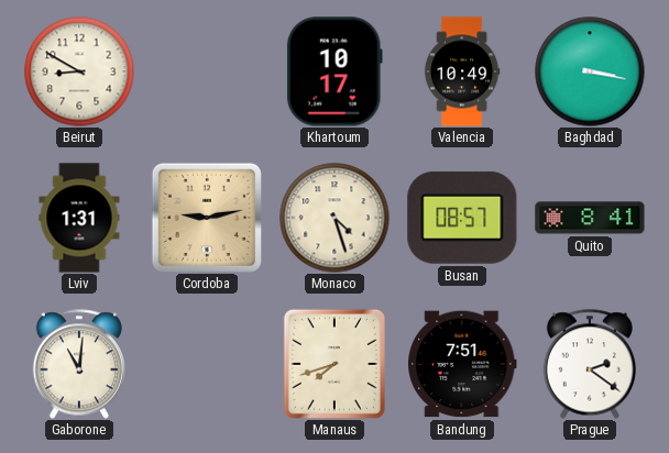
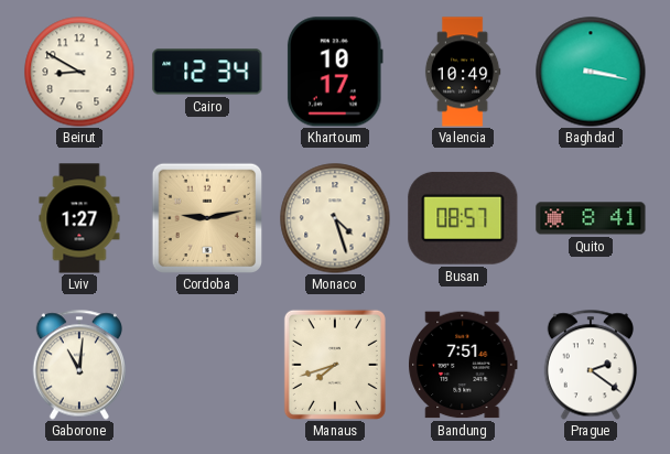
Cairo: none -> 12:34 (207, 72)
Lviv: 1:31 -> 1:27 (79, 218)
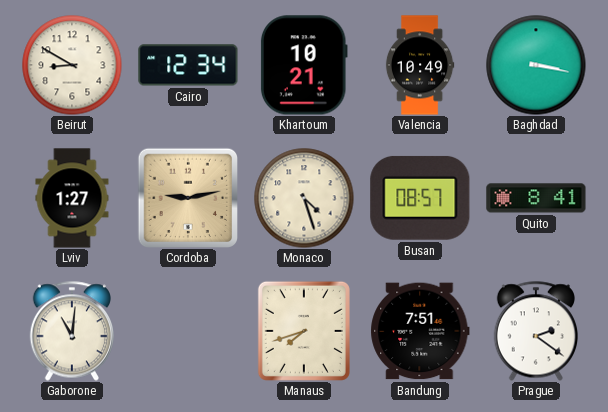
Khartoum: 10:17 -> 10:21 (304, 65)
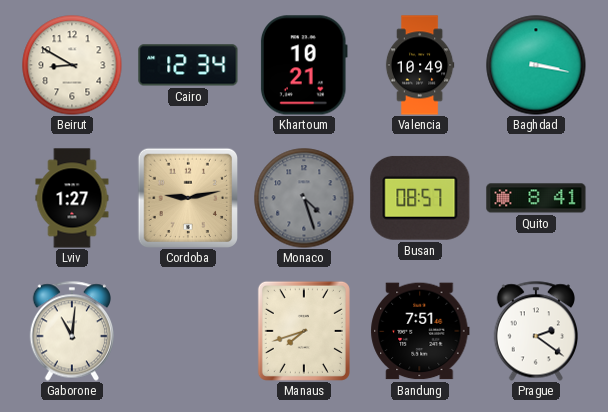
Monaco dial: cream -> grey (304, 198)
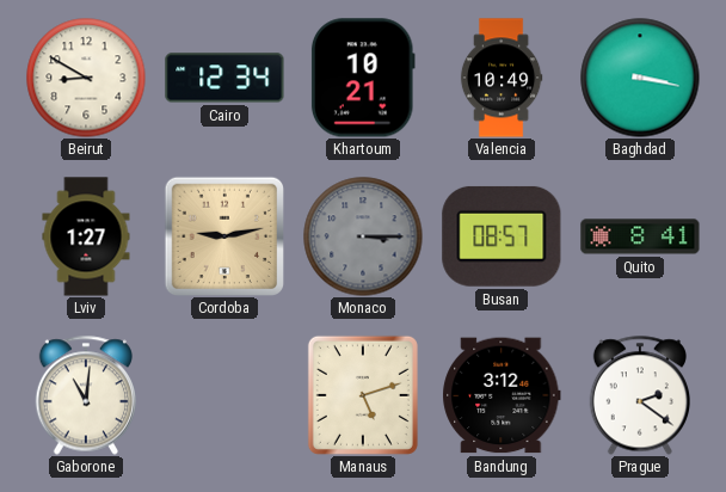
Monaco: 4:27 -> 3:15 (363, 236)
Manaus: 7:42 -> 5:12 (363, 395)
Bandung: 7:51 -> 3:12 (502, 395)
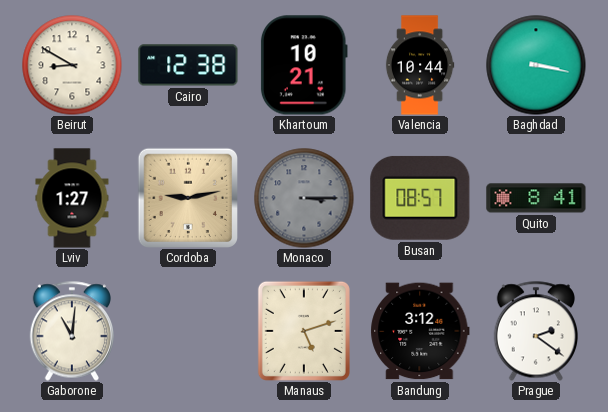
Cairo: 12:34 -> 12:38 (188, 65)
Valencia: 10:49 -> 10:44 (420, 65)
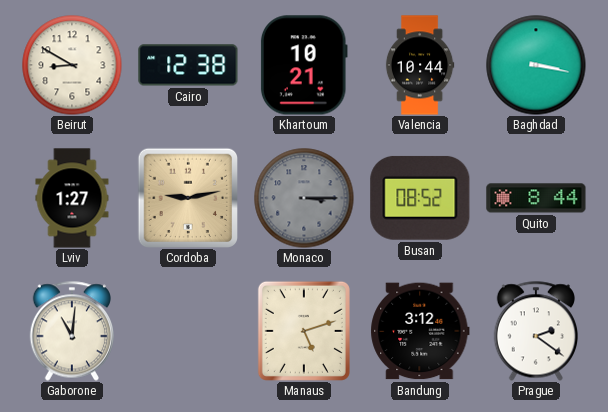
Busan: 08:57 -> 08:52 (420, 198)
Quito: 8:41 -> 8:44 (536, 198)
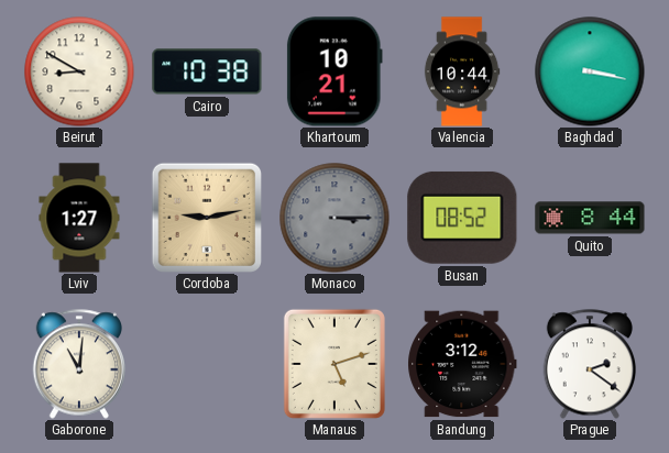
Cairo: 12:38 -> 10:38 (207, 71)
